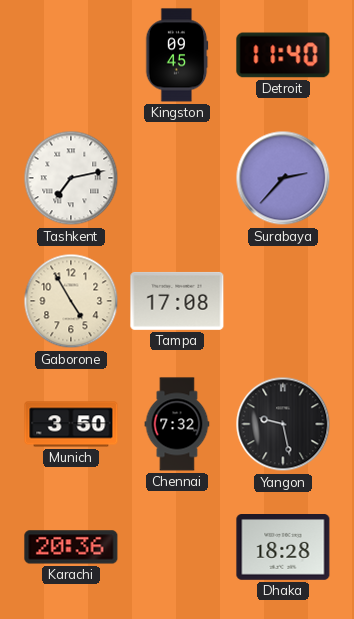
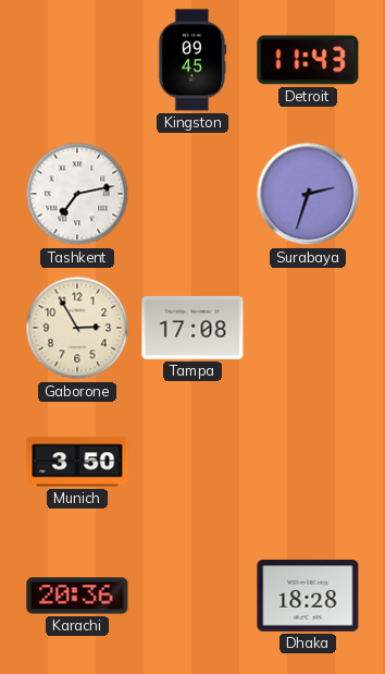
Detroit: 11:40 -> 11:43 (308, 60)
Surabaya: 2:37 -> 2:33 (308, 194)
Gaborone: 4:55 -> 2:55 (77, 328)
Chennai: 7:32 -> none (177, 424)
Yangon: 9:28 -> none (283, 424)
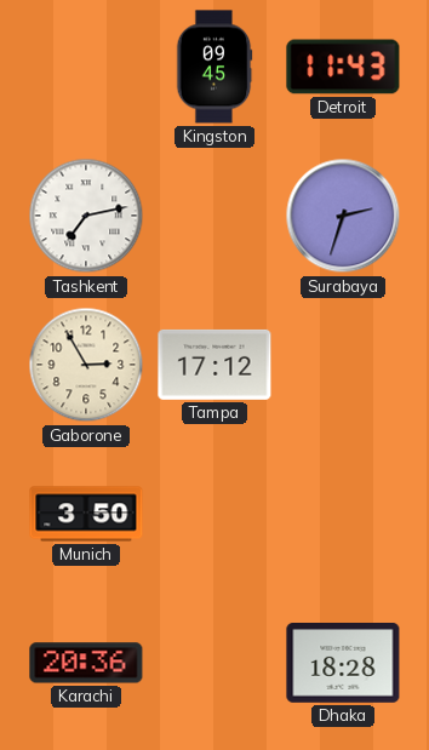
Tampa: 17:08 -> 17:12 (215, 365)
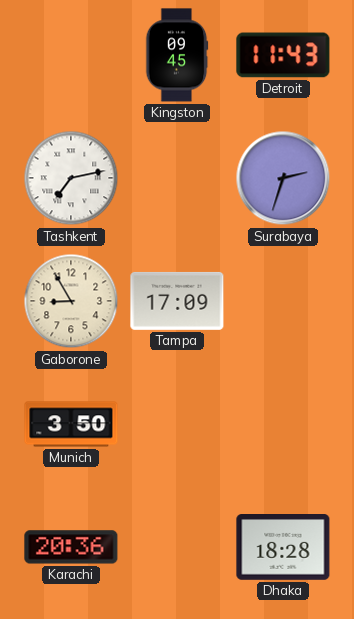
Gaborone: 2:55 -> 8:55 (71, 301)
Tampa: 17:12 -> 17:09 (177, 301)
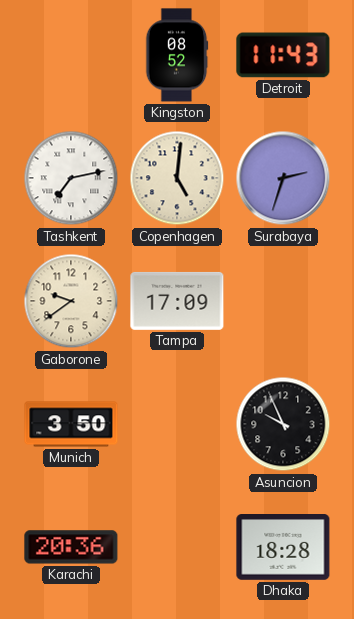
Kingston: 09:45 -> 08:52 (177, 55)
Copenhagen: none -> 5:01 (177, 178)
Gaborone: 8:55 -> 9:39 (71, 301)
Asuncion: none -> 9:56 (283, 424)
